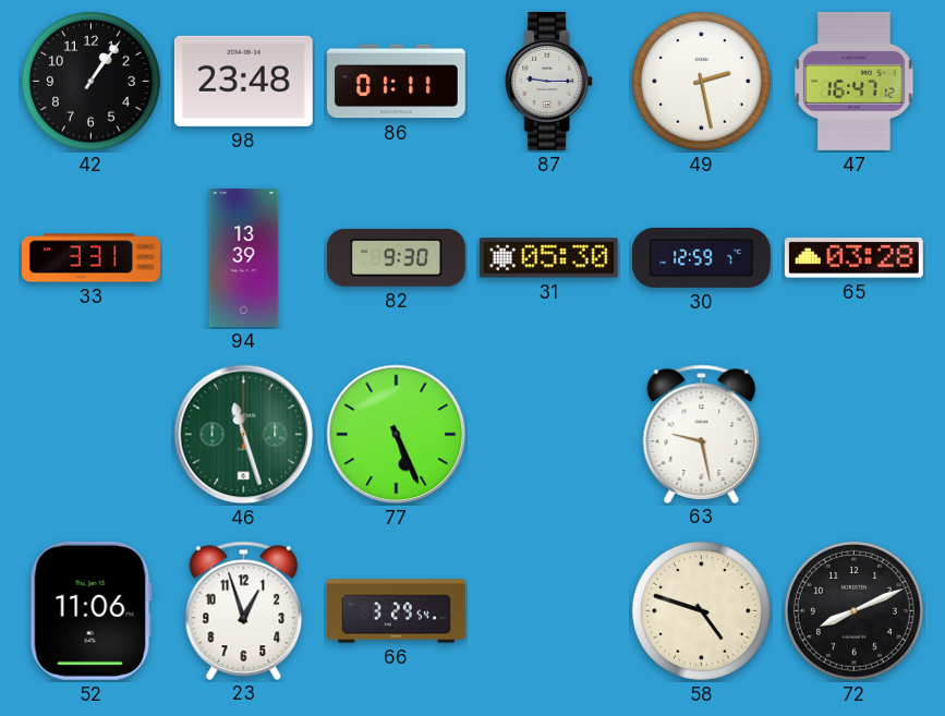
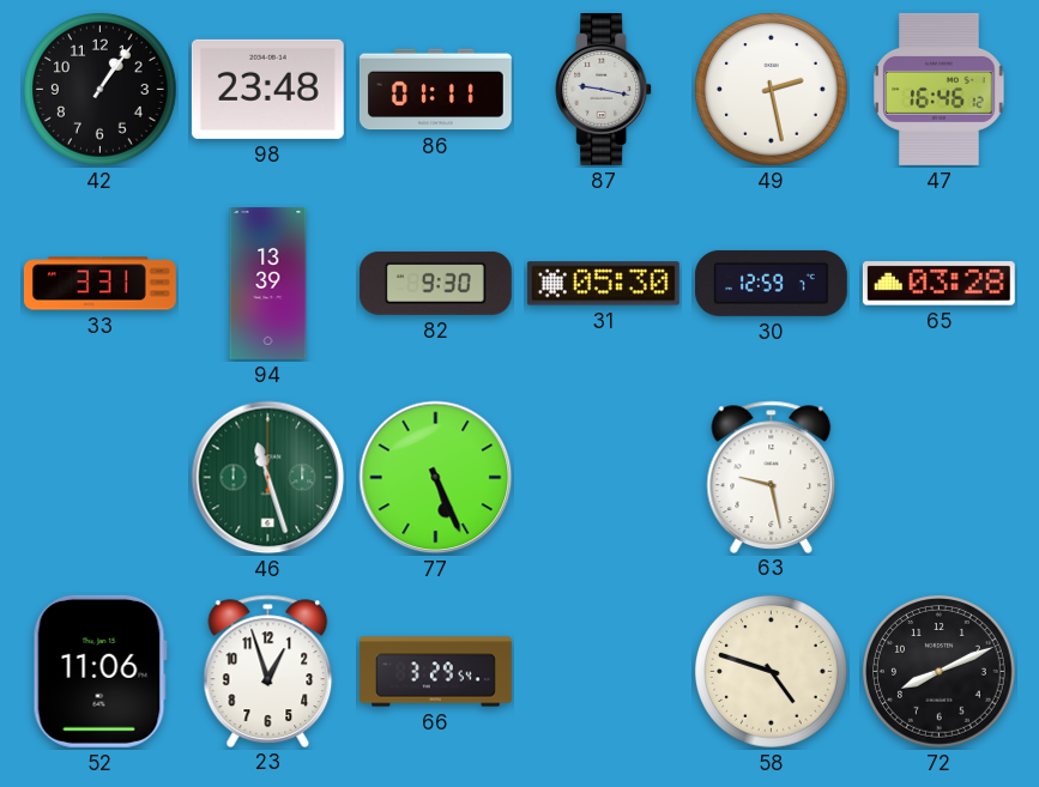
87: 9:15 -> 9:17 (604, 89)
47: 16:47 -> 16:46 (940, 89)
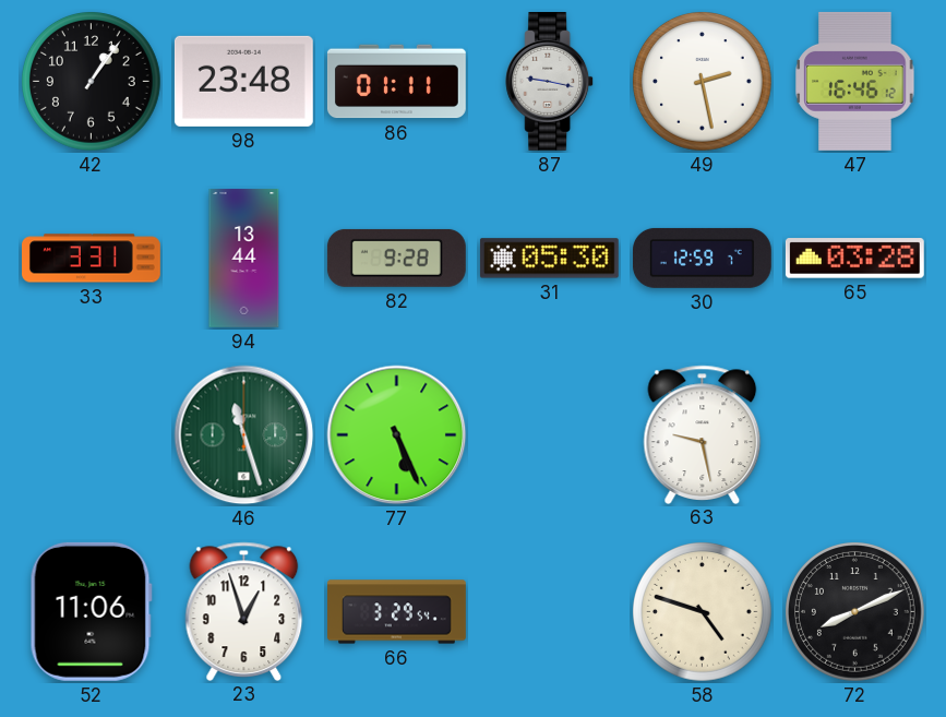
94: 13:39 -> 13:44 (244, 258)
82: 9:30 -> 9:28 (396, 258)
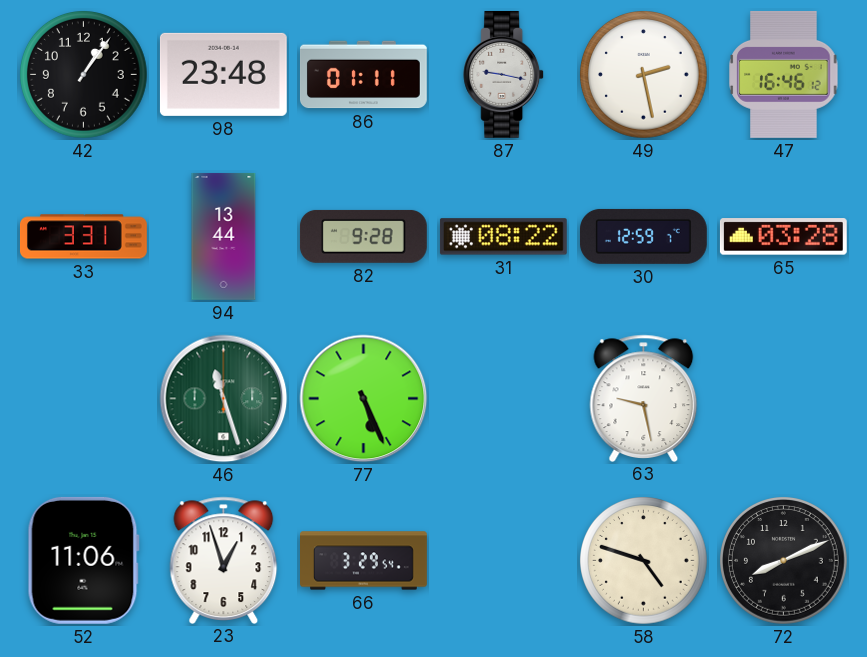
31: 05:30 -> 08:22 (503, 237)
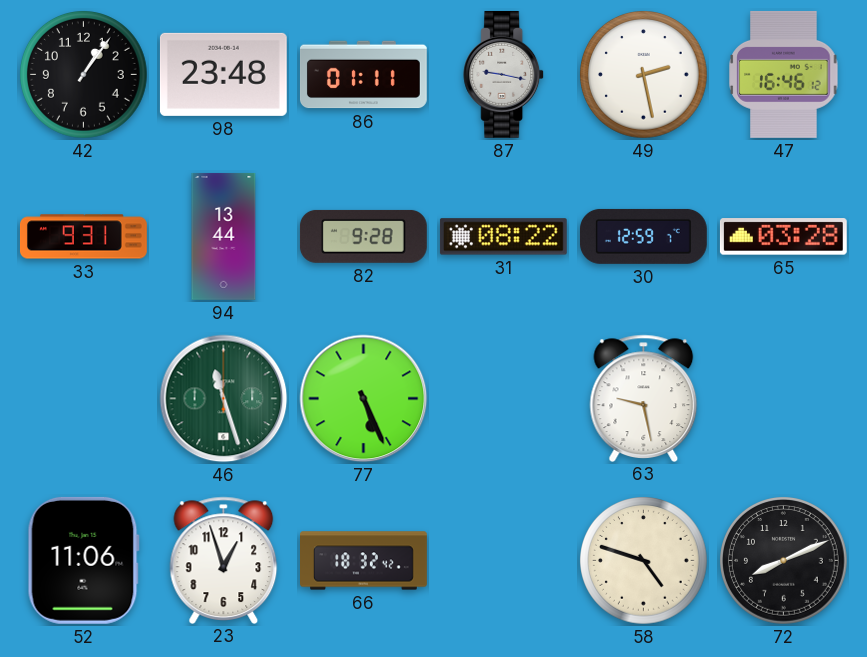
33: 3:31 -> 9:31 (83, 237)
66: 3:29 -> 18:32 (364, 561)
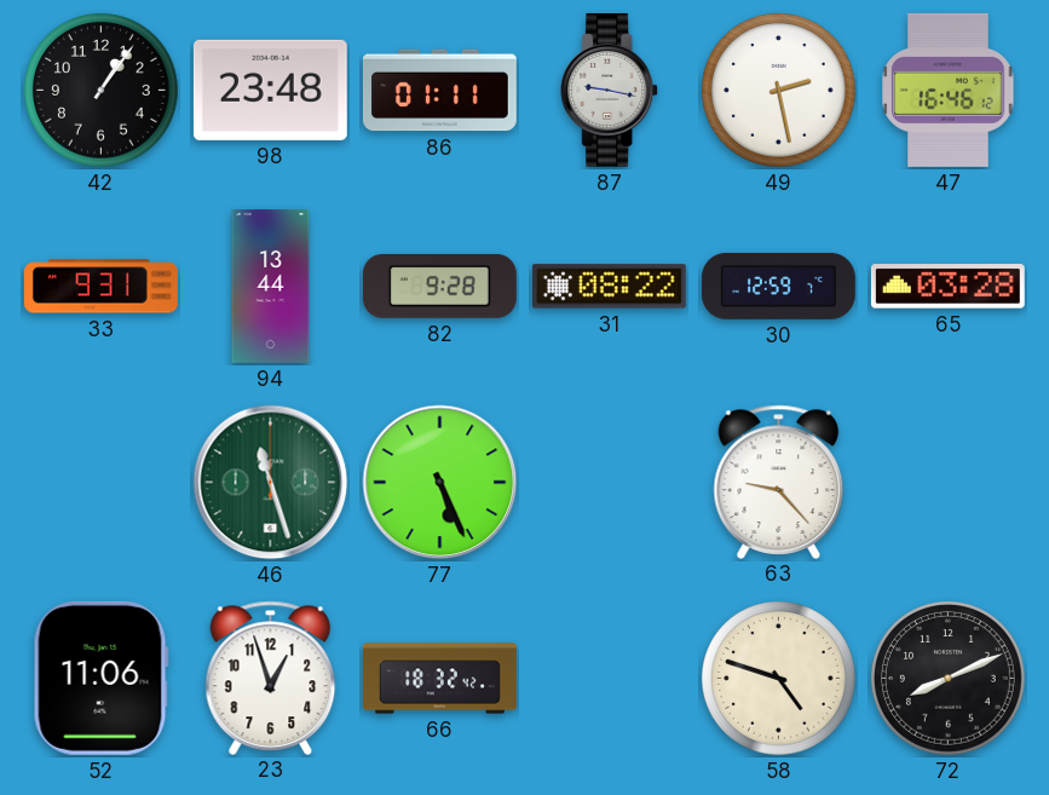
63: 9:28 -> 9:23 (779, 482)
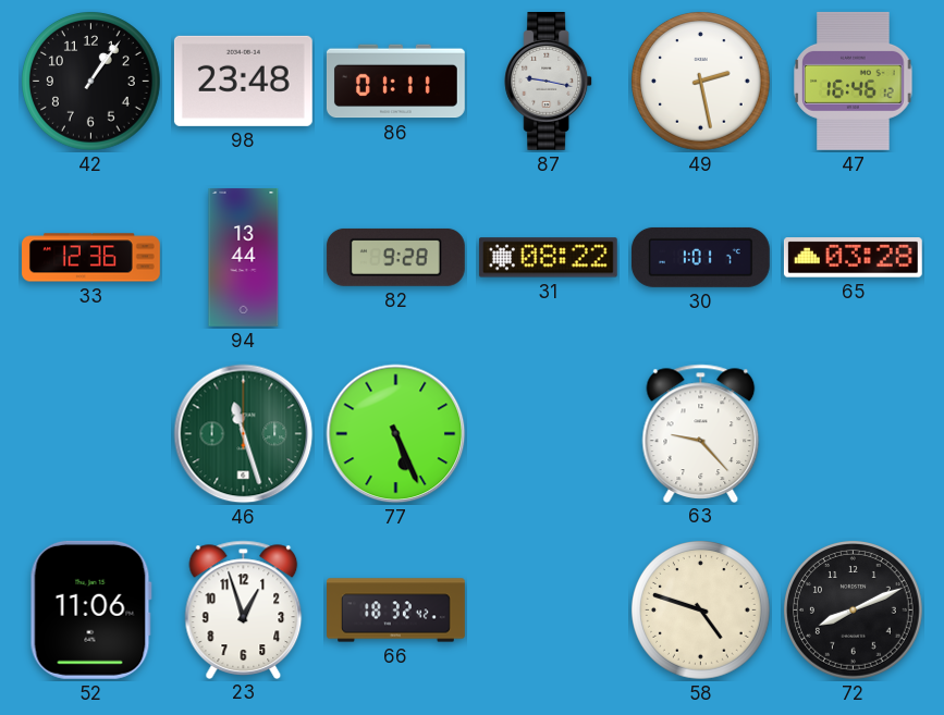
33: 9:31 -> 12:36 (90, 258)
30: 12:59 -> 1:01 (700, 257)
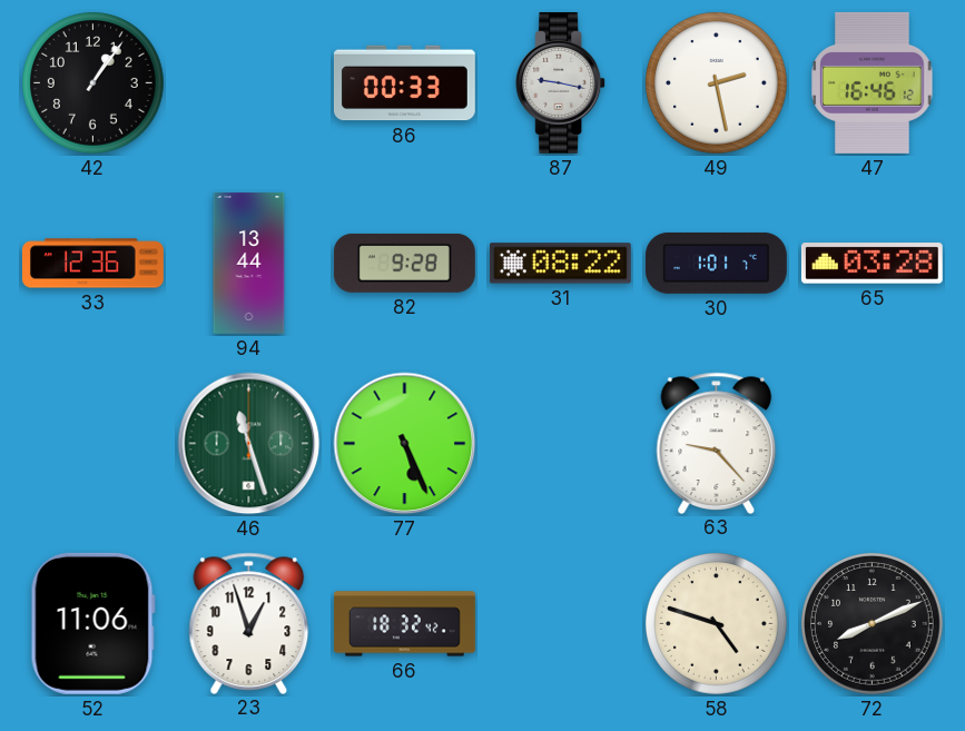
98: 23:48 -> none (243, 81)
86: 01:11 -> 00:33 (404, 83)
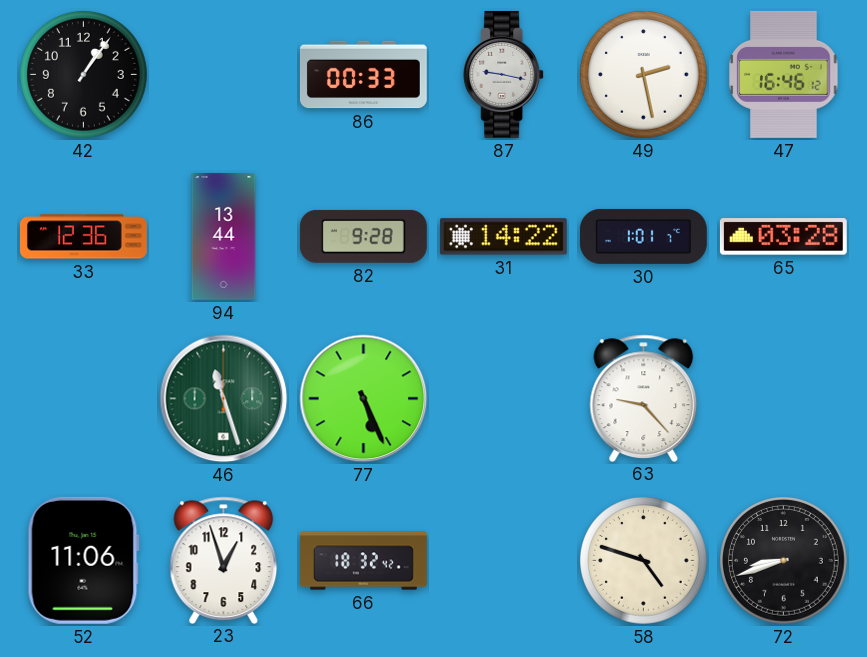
31: 08:22 -> 14:22 (503, 237)
72: 8:11 -> 8:42 (784, 561)
